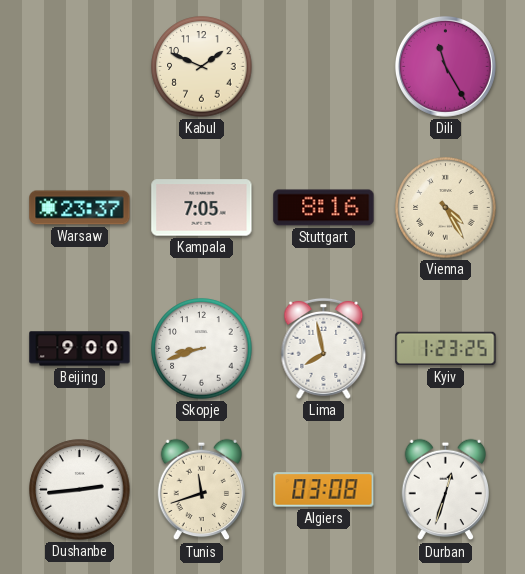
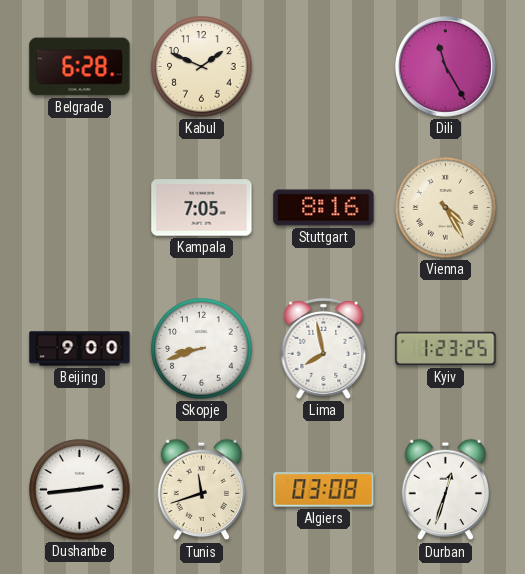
Belgrade: none -> 6:28 (80, 67)
Warsaw: 23:37 -> none (80, 208)
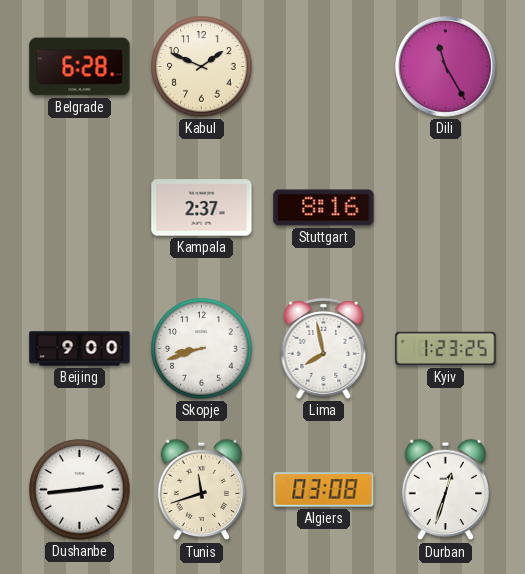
Kampala: 7:05 -> 2:37 (202, 208)
Vienna: 4:25 -> none (446, 208)
